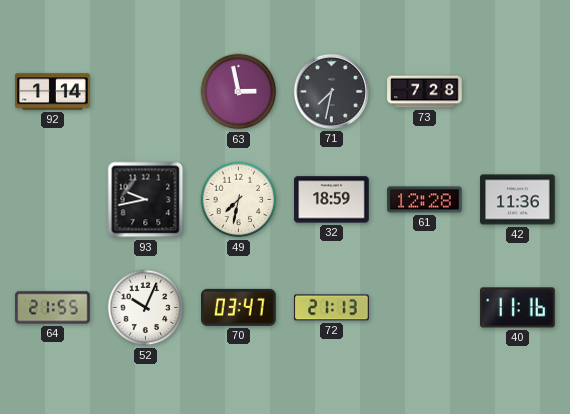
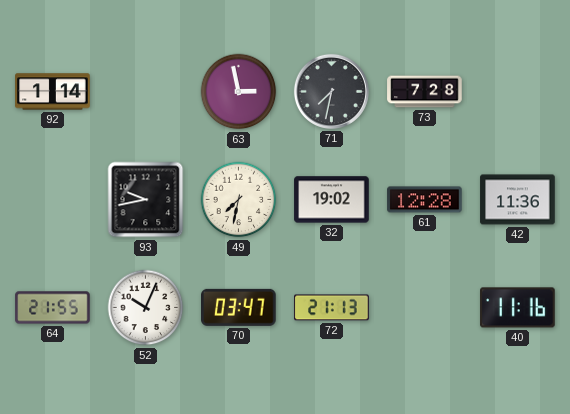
32: 18:59 -> 19:02 (332, 200)
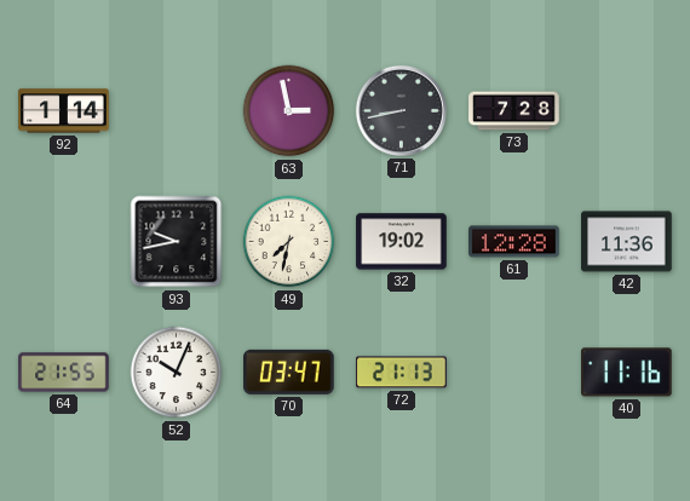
71: 7:32 -> 8:43 (401, 110)
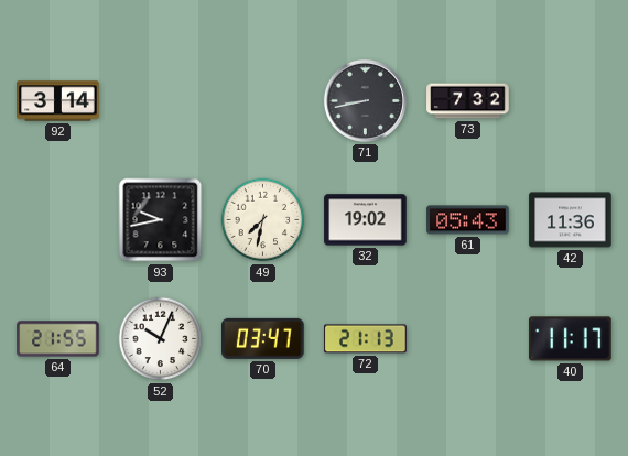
92: 1:14 -> 3:14 (58, 101)
63: 2:58 -> none (289, 111)
73: 7:28 -> 7:32 (468, 101)
61: 12:28 -> 05:43 (468, 220)
40: 11:16 -> 11:17 (571, 339)
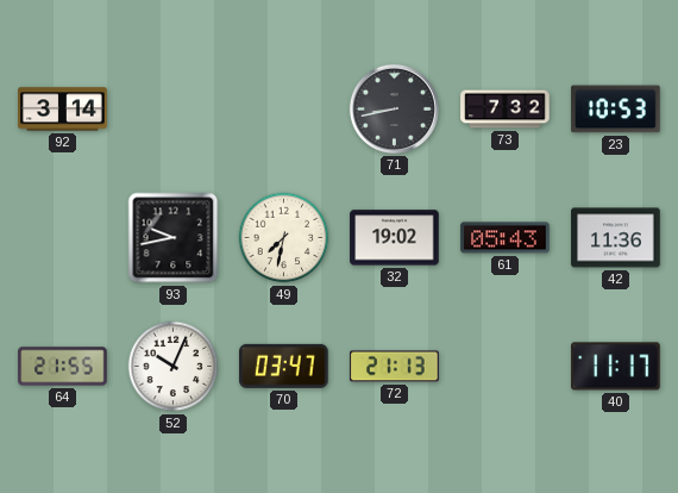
23: none -> 10:53 (616, 110)
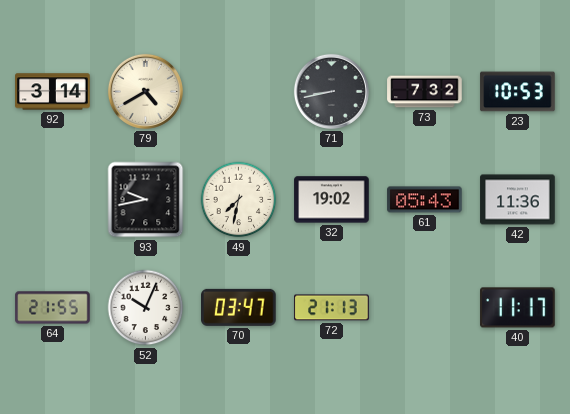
79: none -> 4:40 (145, 91)
